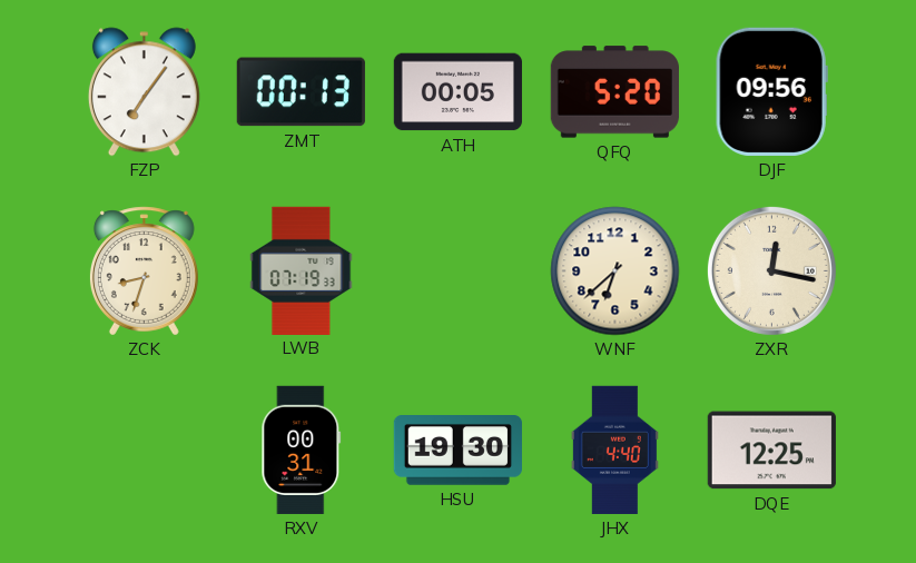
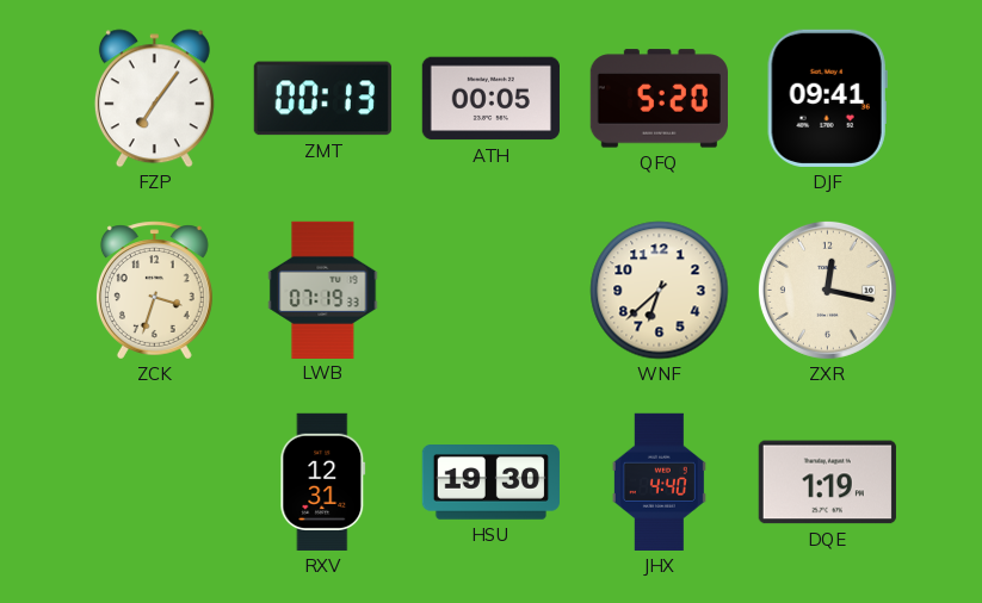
DJF: 09:56 -> 09:41 (827, 98)
ZCK: 8:33 -> 3:33 (154, 291)
RXV: 00:31 -> 12:31 (323, 481)
DQE: 12:25 -> 1:19 (827, 483)
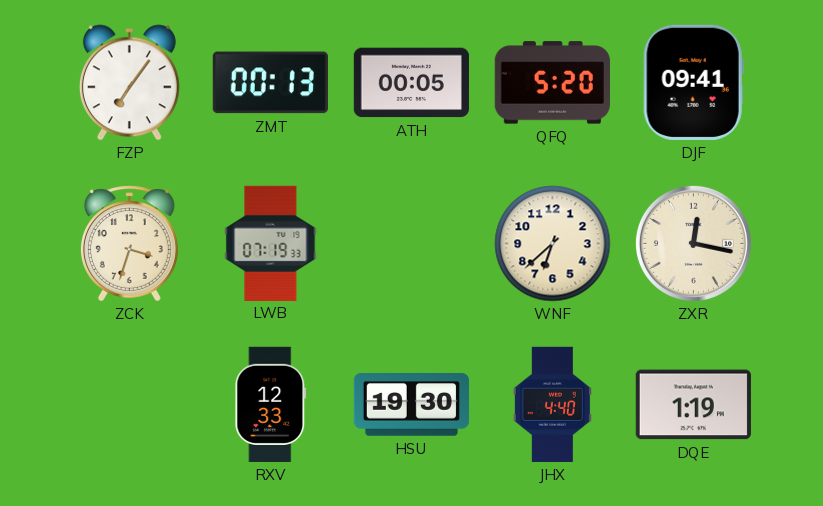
RXV: 12:31 -> 12:33 (271, 404)
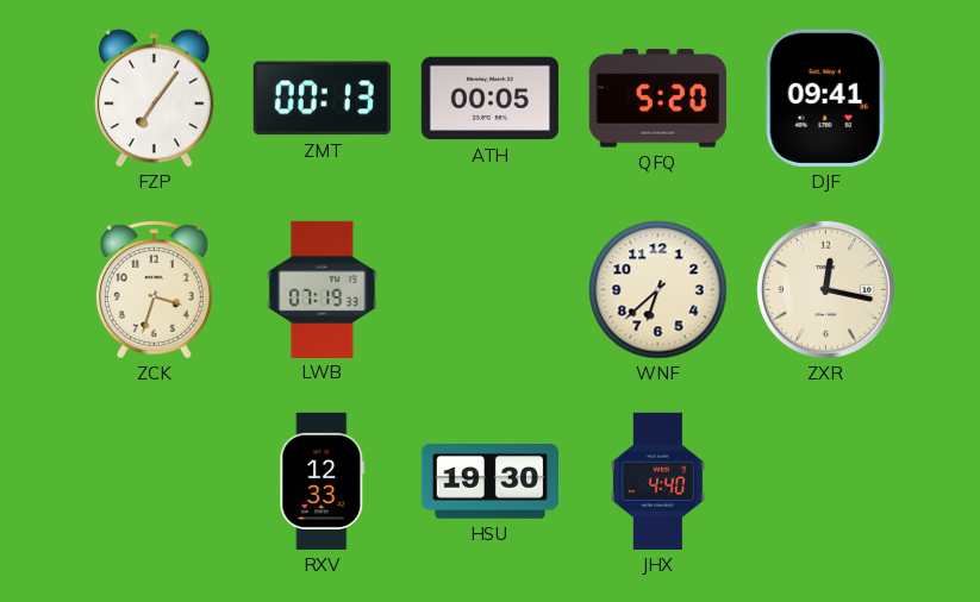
DQE: 1:19 -> none (693, 405)
